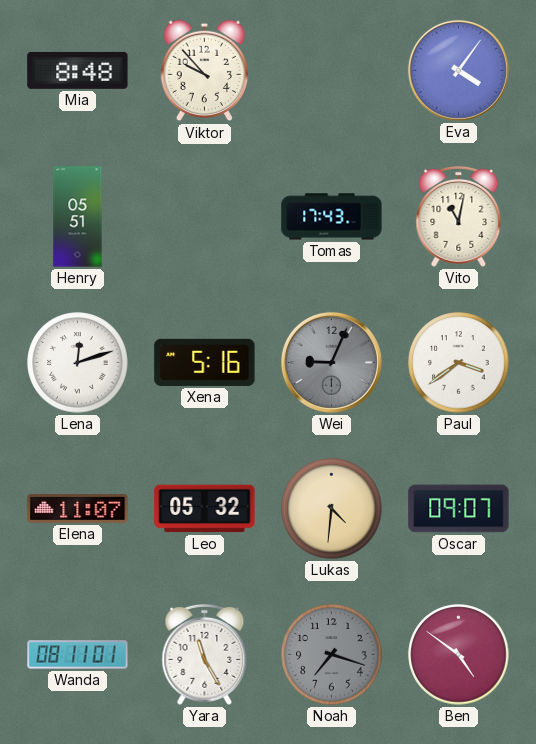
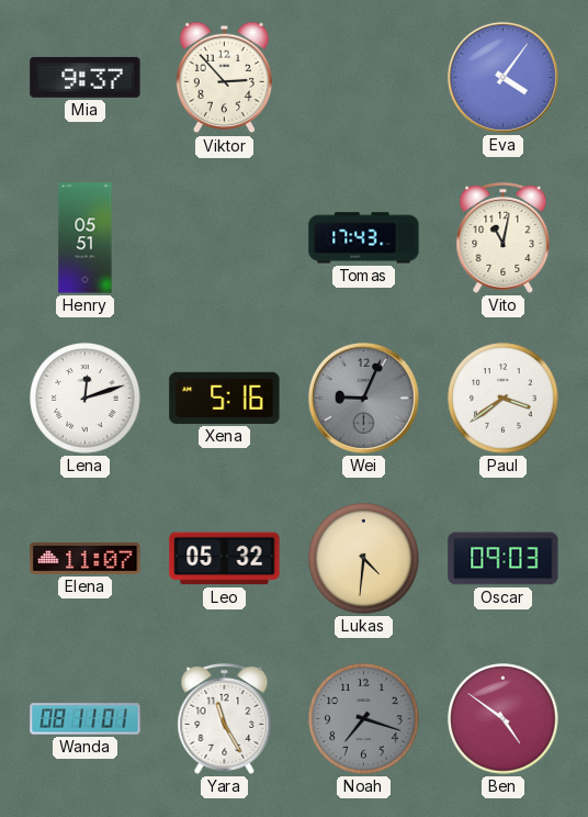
Mia: 8:48 -> 9:37 (86, 77)
Viktor: 9:53 -> 2:53 (225, 78)
Oscar: 09:07 -> 09:03 (504, 559)
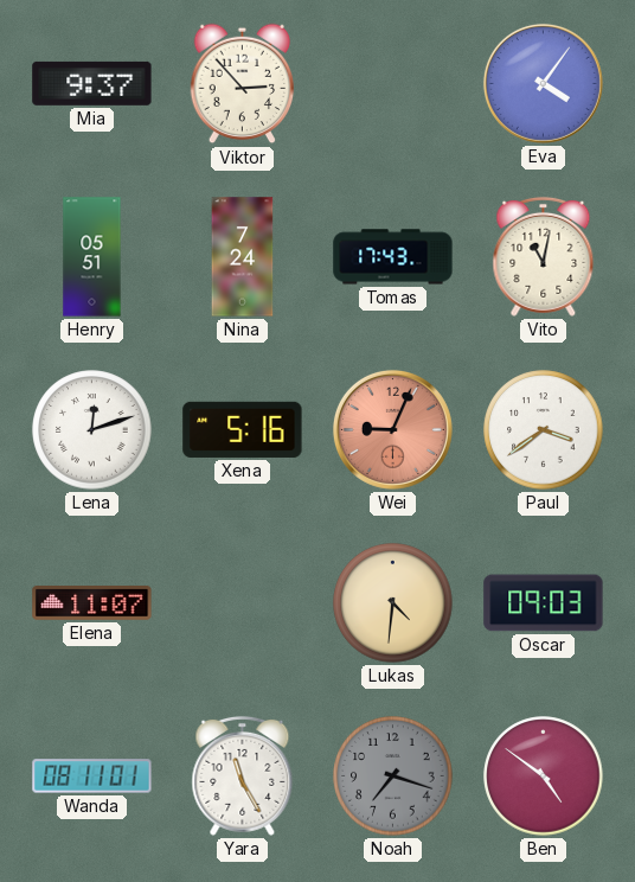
Nina: none -> 7:24 (243, 257)
Wei dial: grey -> salmon (392, 429)
Leo: 05:32 -> none (225, 559)
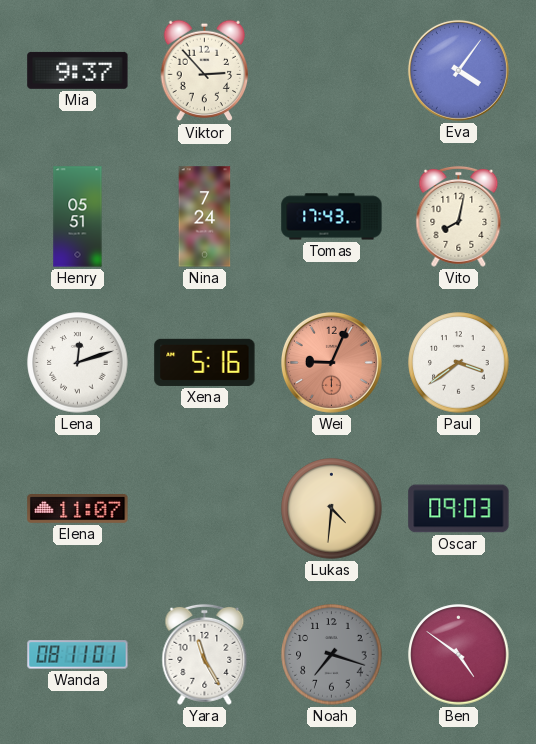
Vito: 11:02 -> 8:02 (459, 216)
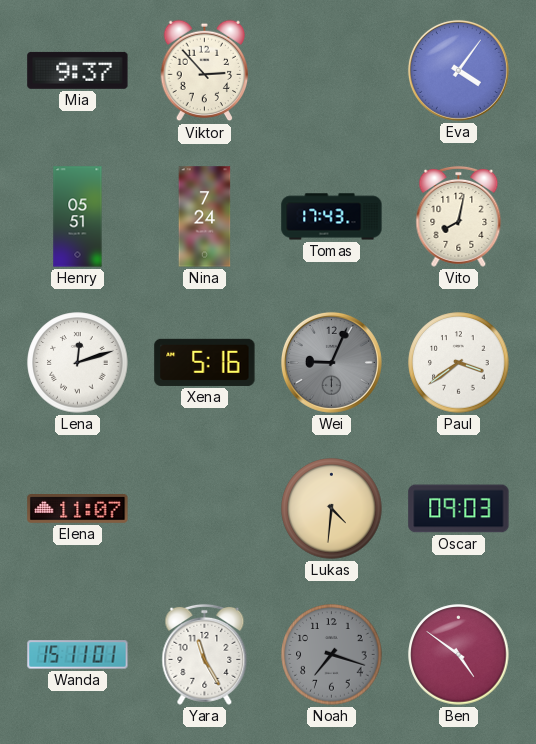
Wei dial: salmon -> grey (331, 362)
Wanda: 08:11 -> 15:11 (78, 655)
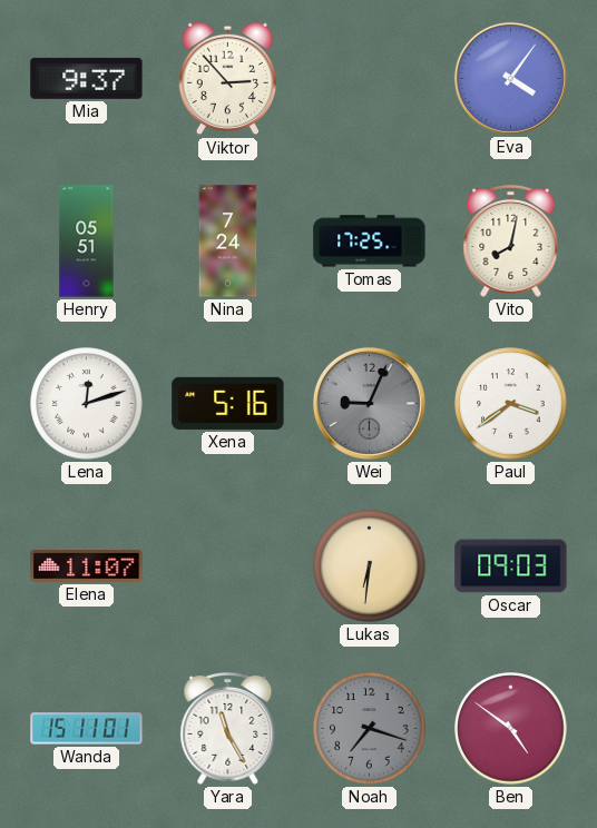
Tomas: 17:43 -> 17:25 (370, 241)
Lukas: 4:31 -> 6:31 (370, 566)
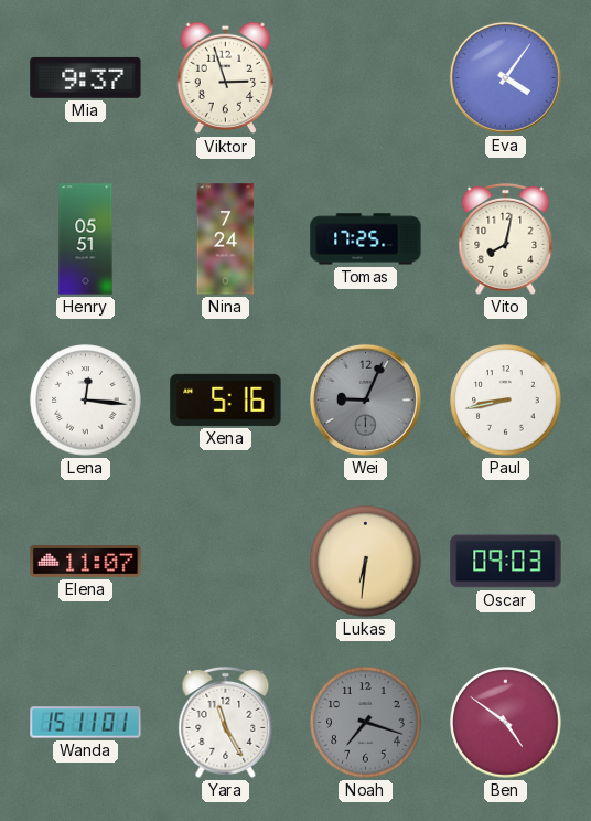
Viktor: 2:53 -> 2:57 (226, 78)
Lena: 12:12 -> 12:16 (86, 401)
Paul: 3:39 -> 8:43 (506, 401)
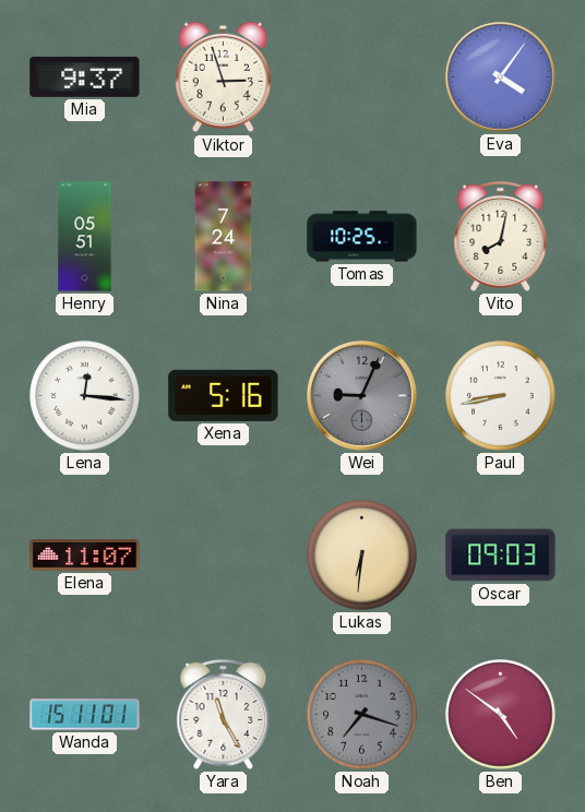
Tomas: 17:25 -> 10:25 (362, 237)
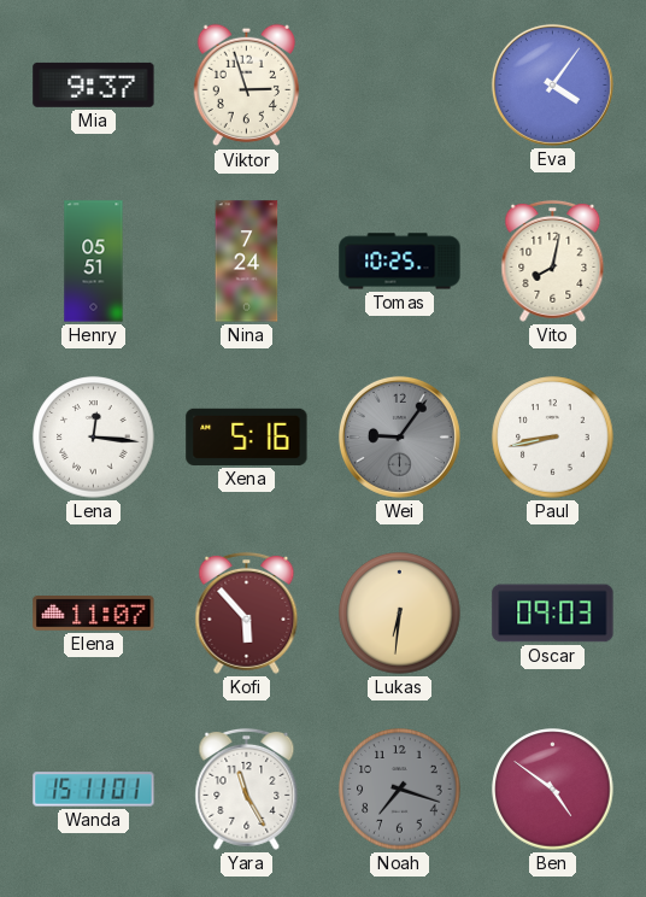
Wei: 9:04 -> 9:06 (399, 436)
Kofi: none -> 5:53 (247, 612)
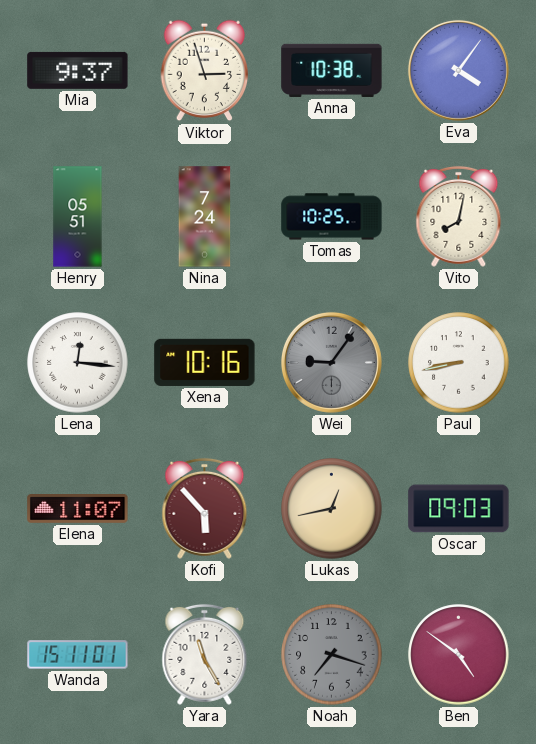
Anna: none -> 10:38 (332, 70)
Xena: 5:16 -> 10:16 (205, 362)
Lukas: 6:31 -> 12:43 (332, 509)
